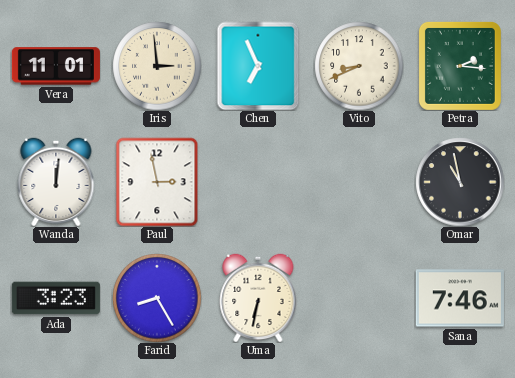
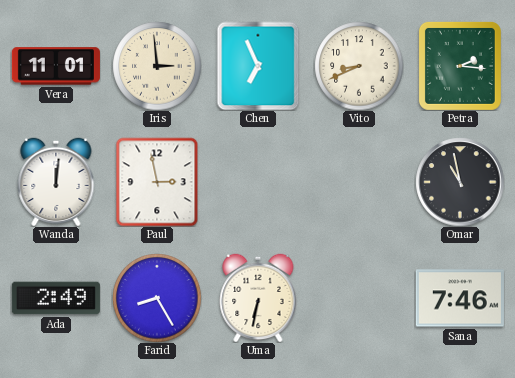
Ada: 3:23 -> 2:49 (56, 298)
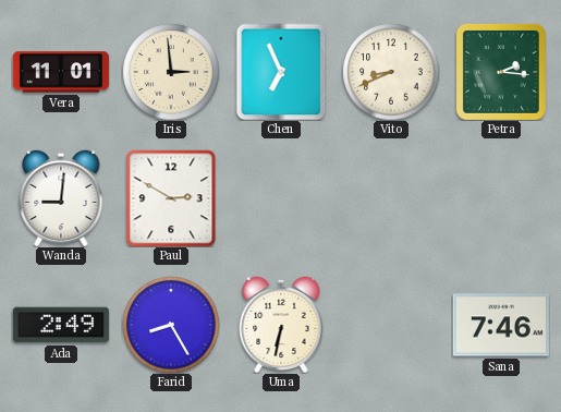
Wanda: 12:01 -> 9:01 (61, 198)
Paul: 2:58 -> 2:50 (171, 198)
Omar: 10:58 -> none (460, 182)
